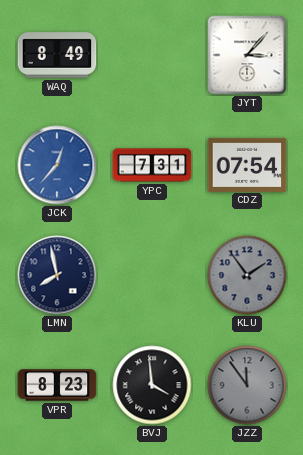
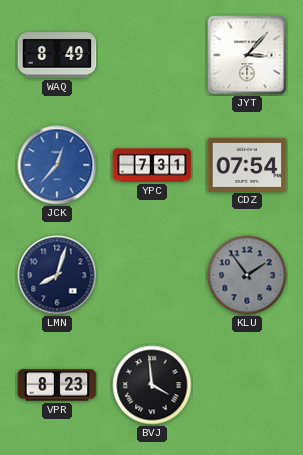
LMN: 7:58 -> 8:03 (57, 275)
JZZ: 11:54 -> none (247, 385)
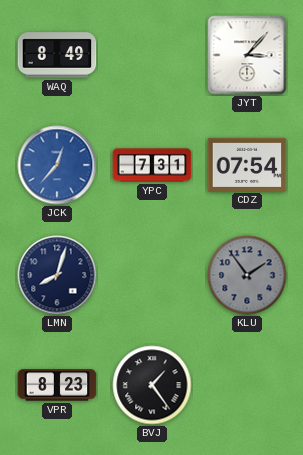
BVJ: 3:59 -> 1:24 (152, 385)
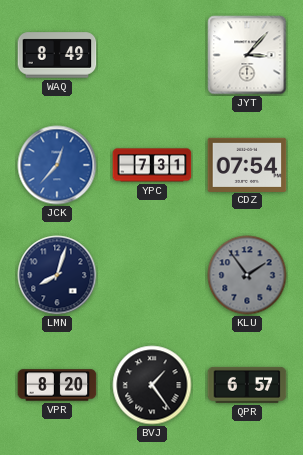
VPR: 8:23 -> 8:20 (57, 385)
QPR: none -> 6:57 (247, 385)
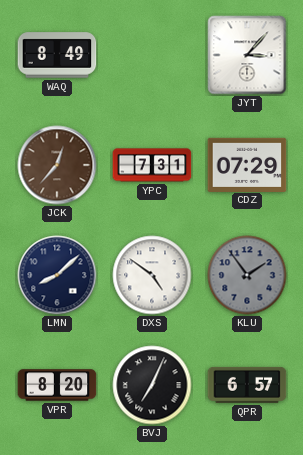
JCK dial: blue -> brown (57, 165)
CDZ: 07:54 -> 07:29 (247, 164)
LMN: 8:03 -> 8:08 (57, 275)
DXS: none -> 4:51 (152, 275)
BVJ: 1:24 -> 7:04 (152, 385)
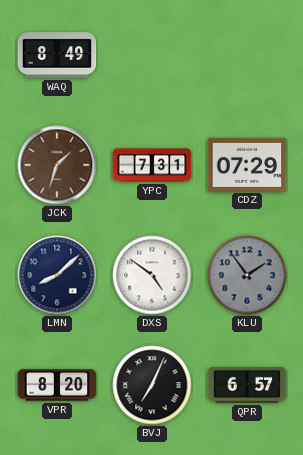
JYT: 3:07 -> none (247, 55)
JCK: 12:37 -> 1:33 (57, 165)
